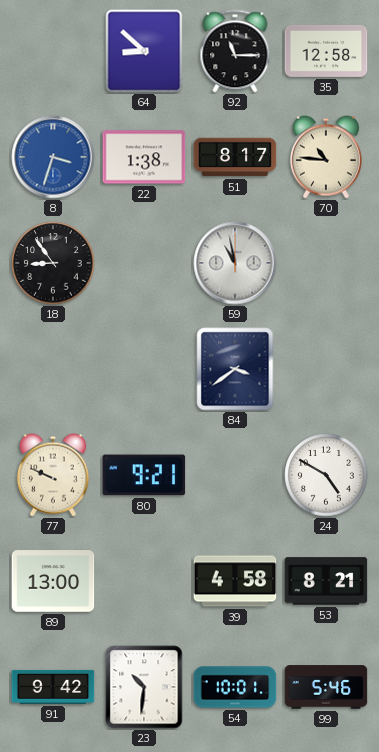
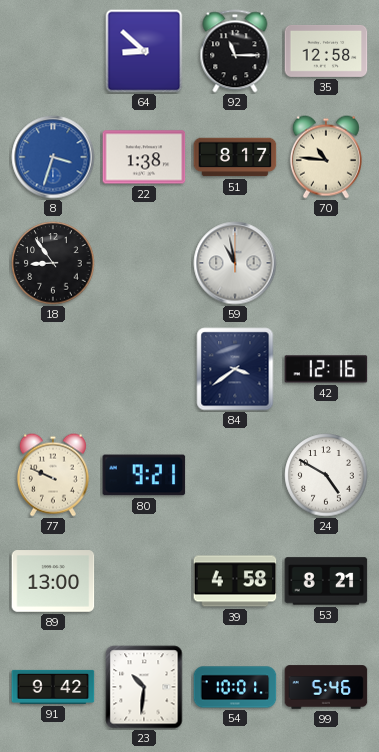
42: none -> 12:16 (326, 369)
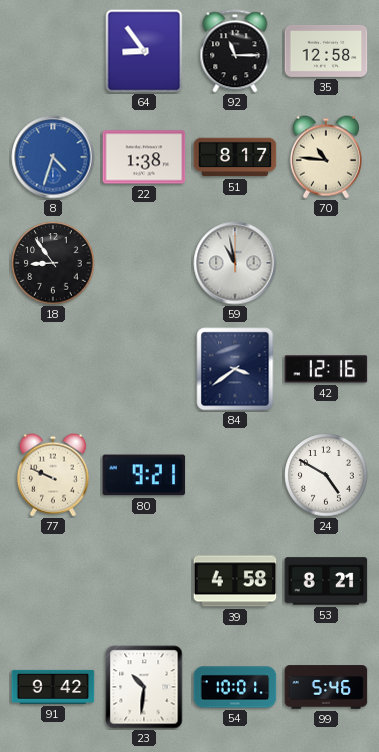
64: 8:52 -> 8:54 (144, 51)
8: 3:33 -> 4:33 (53, 157)
89: 13:00 -> none (53, 581)
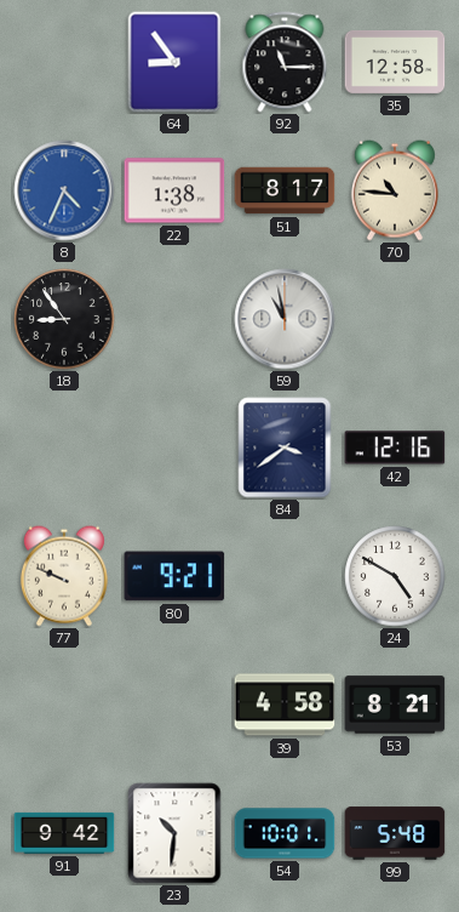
8: 4:33 -> 4:34 (64, 190)
99: 5:46 -> 5:48 (395, 833)
